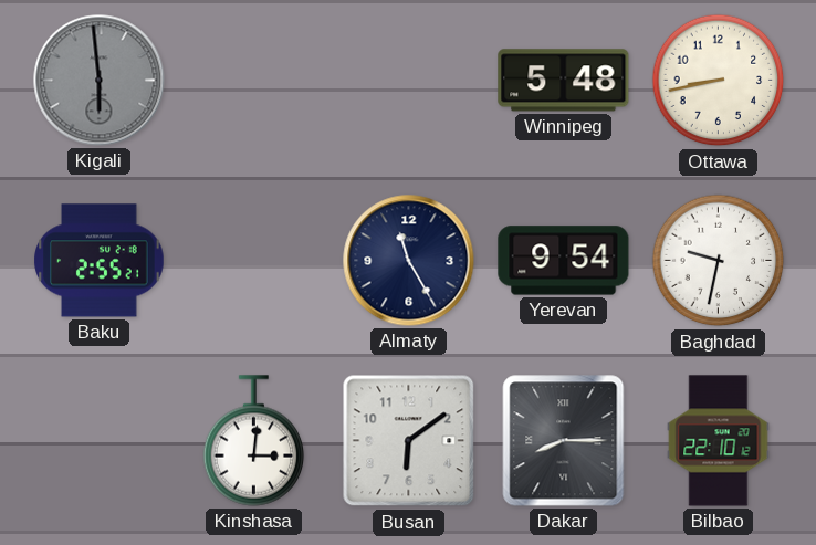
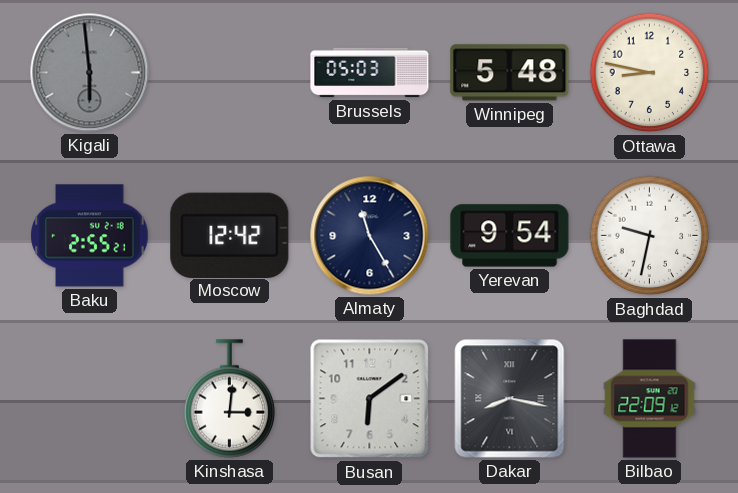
Brussels: none -> 05:03 (370, 73)
Ottawa: 8:43 -> 8:47 (650, 73)
Moscow: none -> 12:42 (230, 235)
Dakar: 8:15 -> 8:17 (510, 399)
Bilbao: 22:10 -> 22:09 (650, 399)
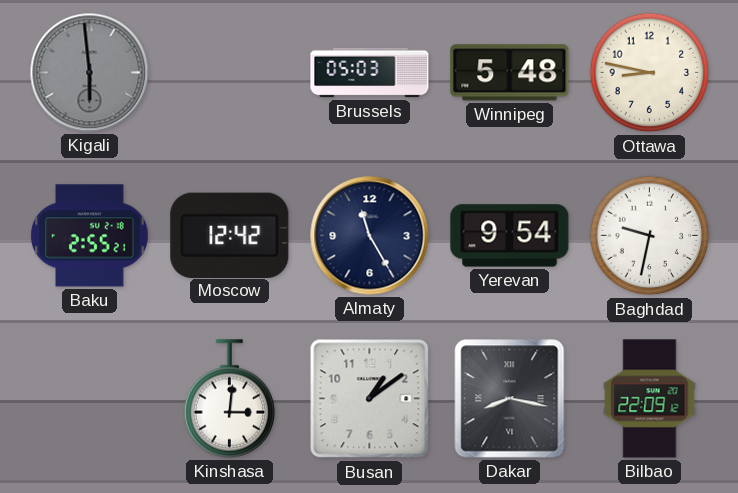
Busan: 6:09 -> 1:09 (370, 399)
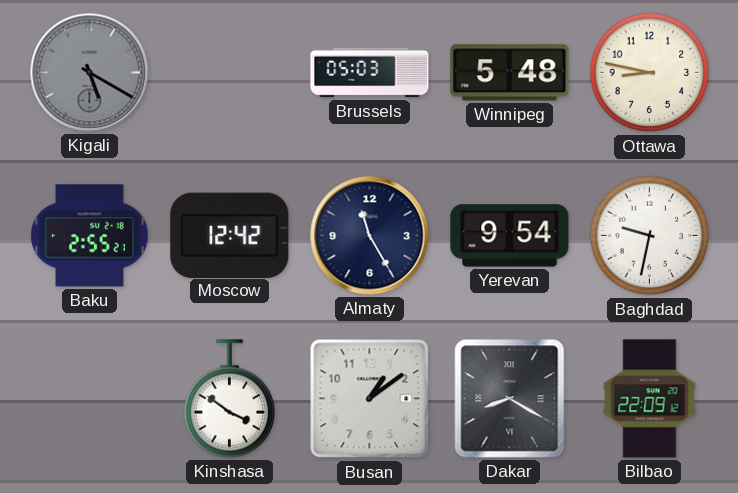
Kigali: 5:59 -> 5:20 (90, 73)
Kinshasa: 3:01 -> 3:51 (230, 399)
Dakar: 8:17 -> 8:20 (510, 399)
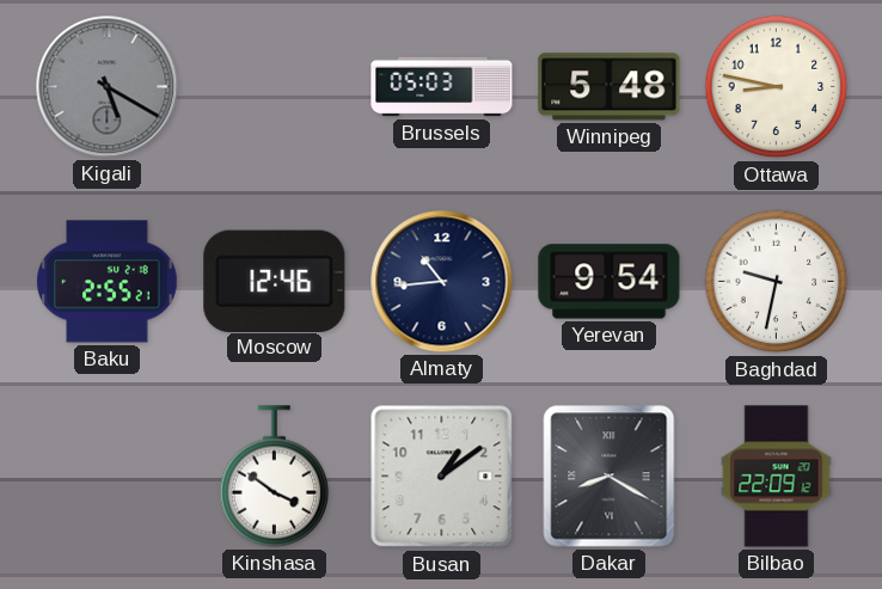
Moscow: 12:42 -> 12:46 (275, 281)
Almaty: 11:25 -> 10:44 (442, 282)
